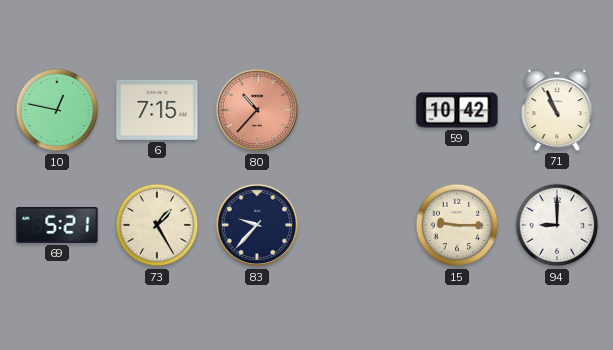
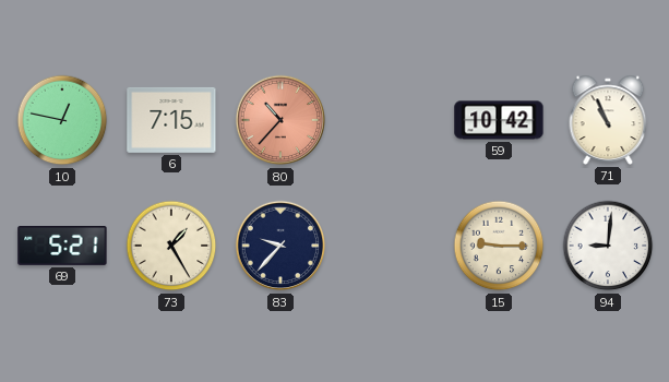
94: 9:00 -> 9:01 (608, 246)
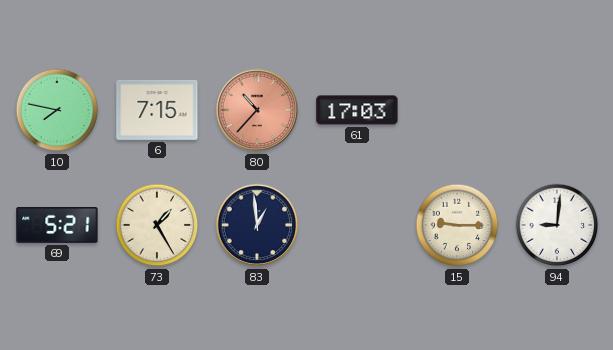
10: 12:47 -> 7:47 (57, 110)
61: none -> 17:03 (357, 110)
59: 10:42 -> none (499, 120)
71: 10:56 -> none (608, 120)
83: 9:37 -> 12:59 (257, 225)
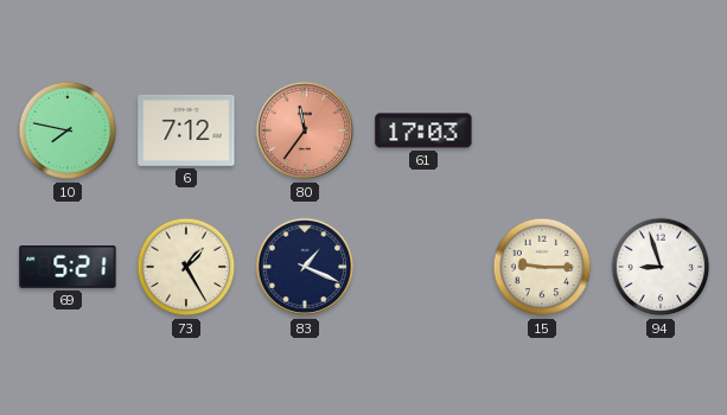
6: 7:15 -> 7:12 (186, 130)
80: 10:37 -> 11:36 (305, 130)
83: 12:59 -> 1:19 (305, 267)
94: 9:01 -> 8:57 (661, 267)
